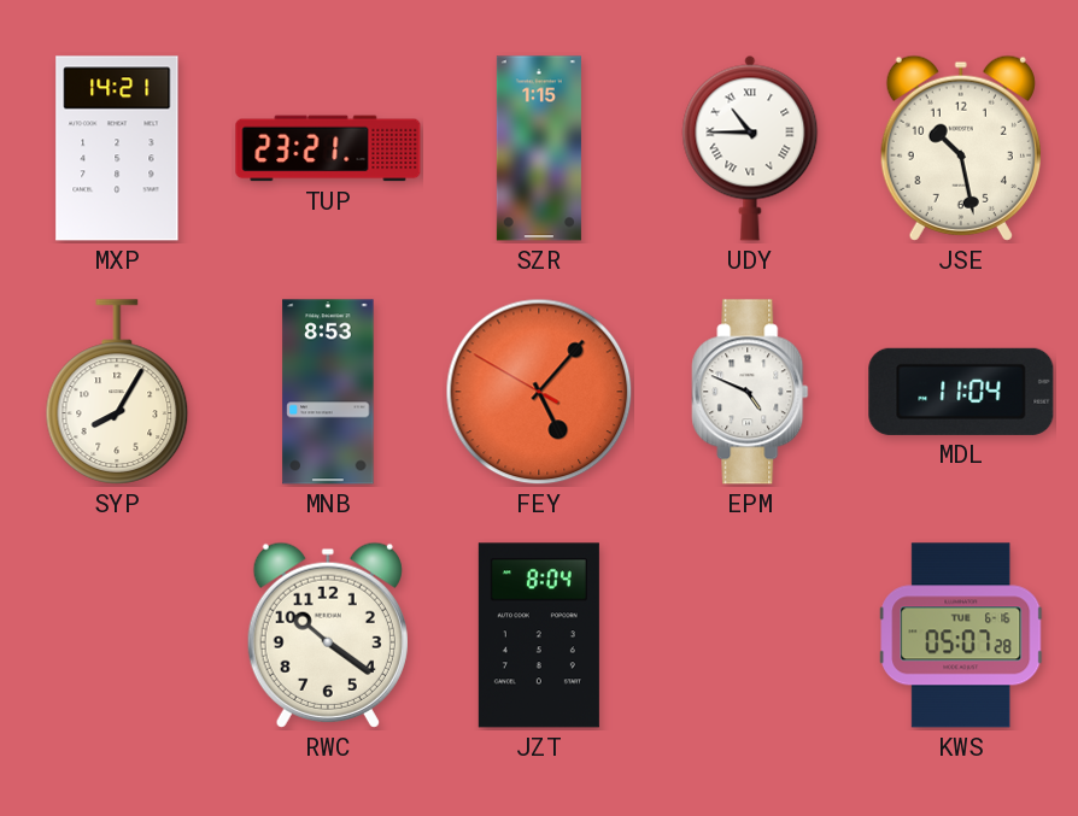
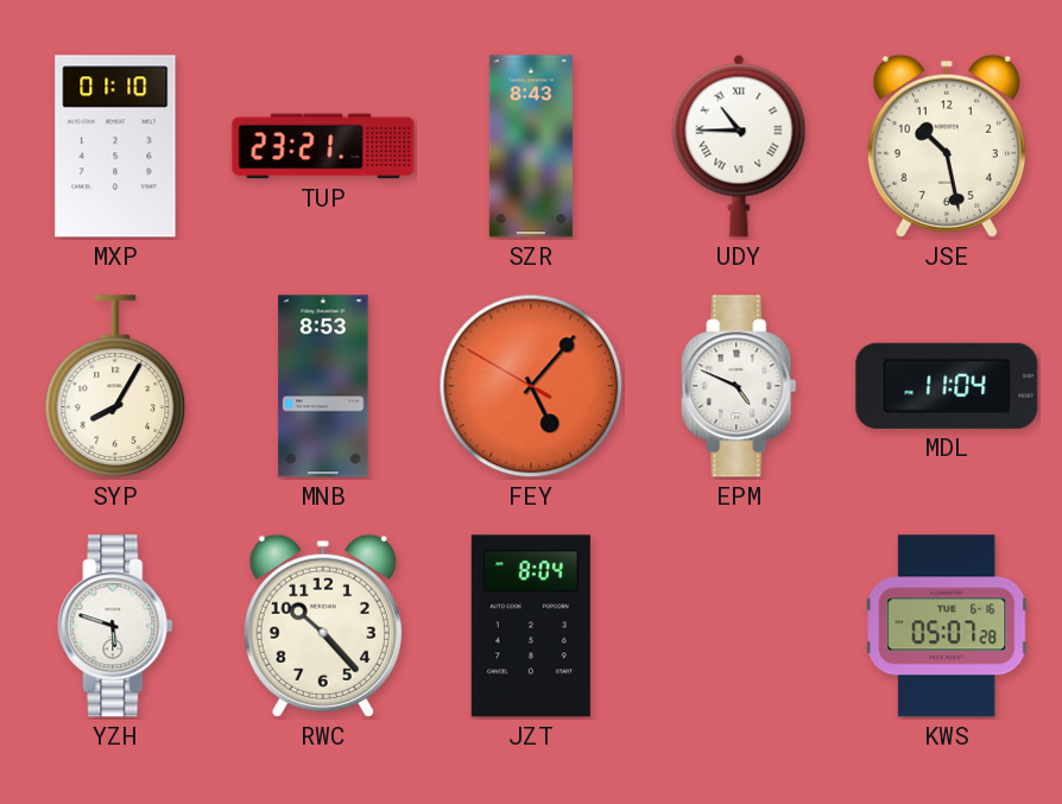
MXP: 14:21 -> 01:10 (115, 146)
SZR: 1:15 -> 8:43 (531, 146)
YZH: none -> 5:48 (115, 626)
RWC: 10:21 -> 10:23 (323, 626)
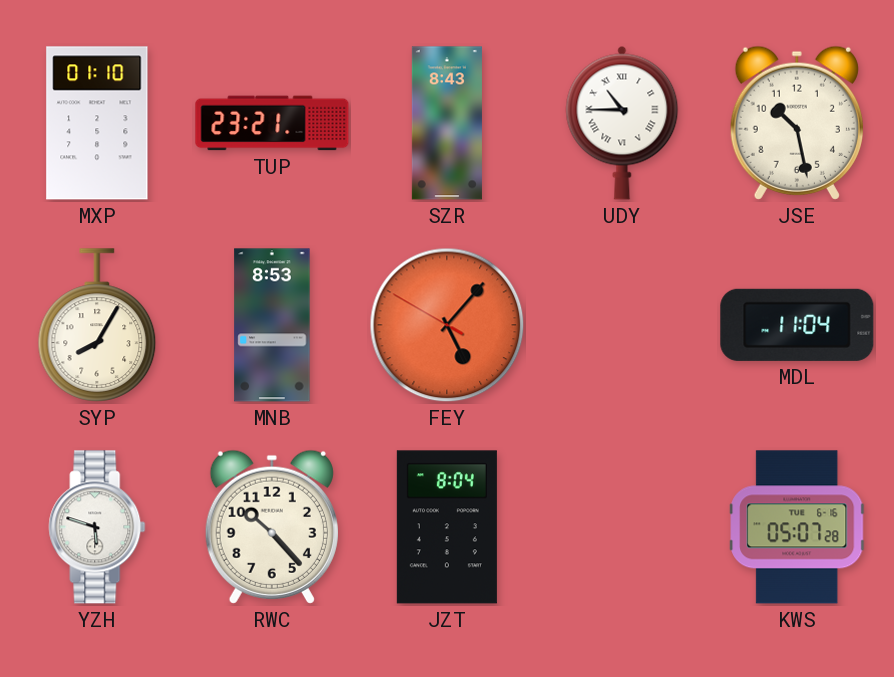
EPM: 4:49 -> none (739, 386)
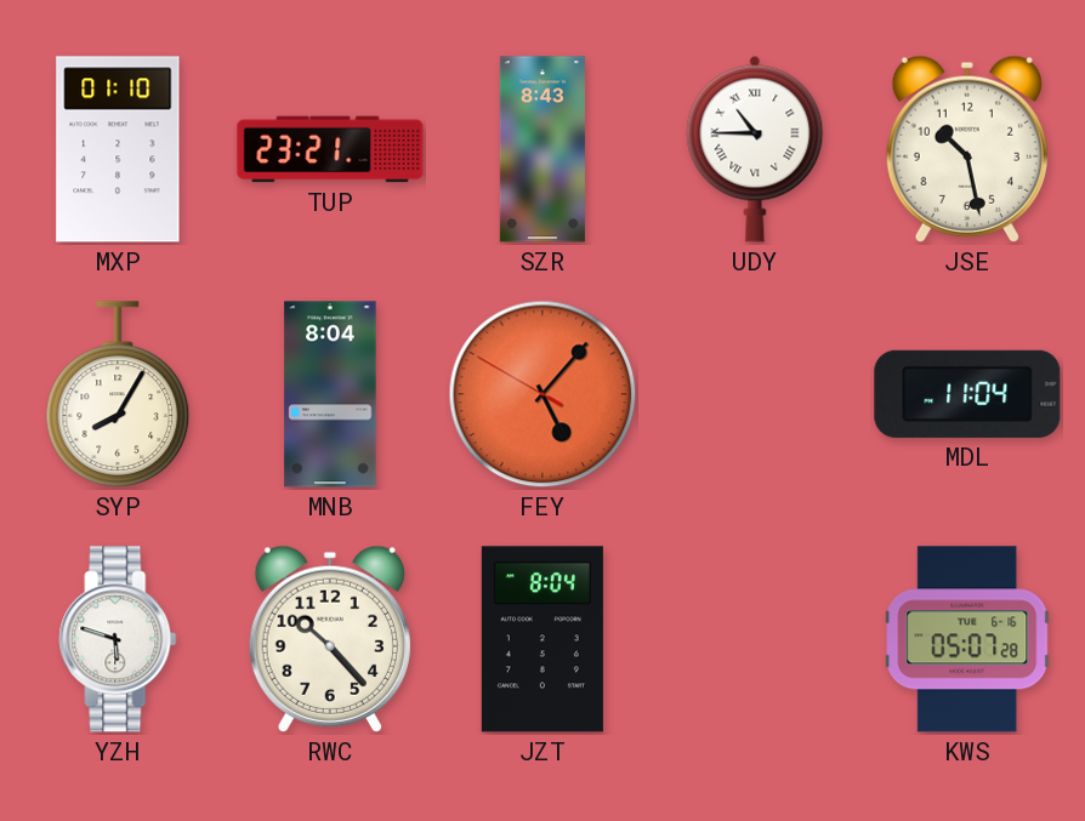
MNB: 8:53 -> 8:04 (330, 394)
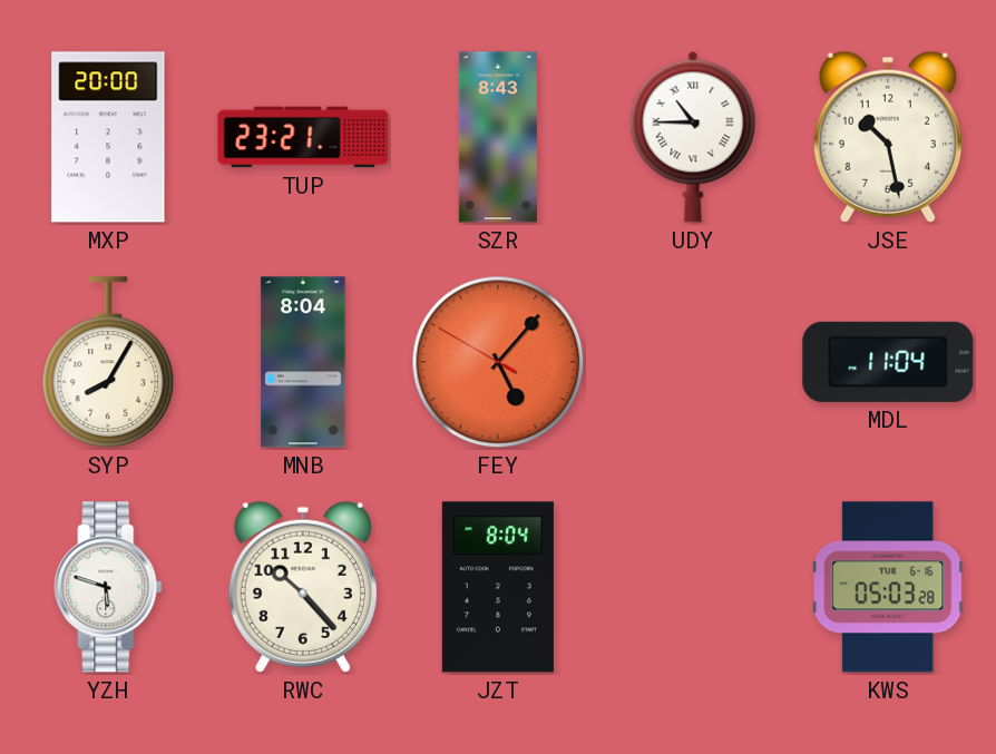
MXP: 01:10 -> 20:00 (108, 137)
KWS: 05:07 -> 05:03 (888, 587)
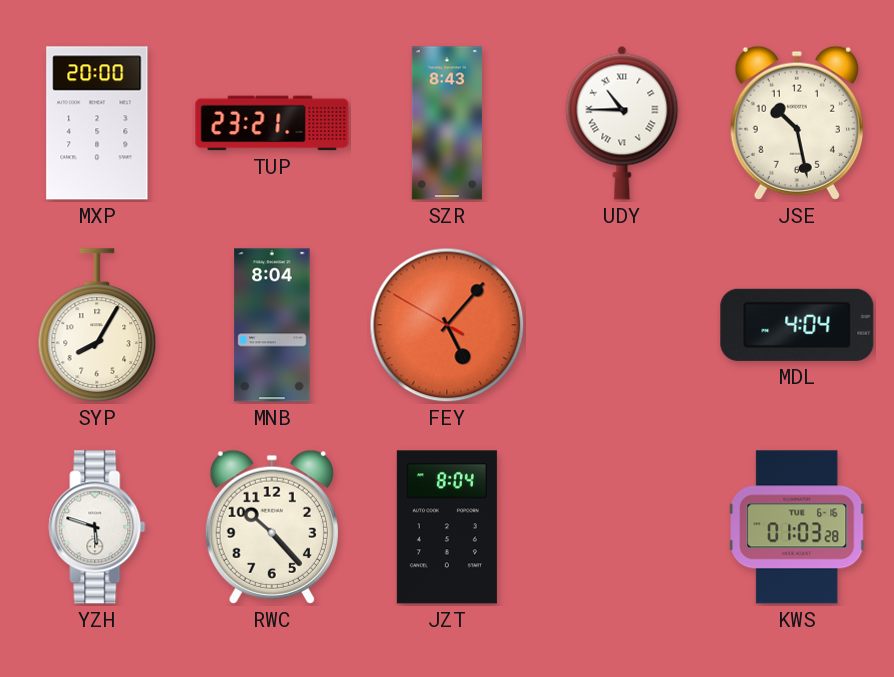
MDL: 11:04 -> 4:04 (797, 325)
KWS: 05:03 -> 01:03 (797, 527)
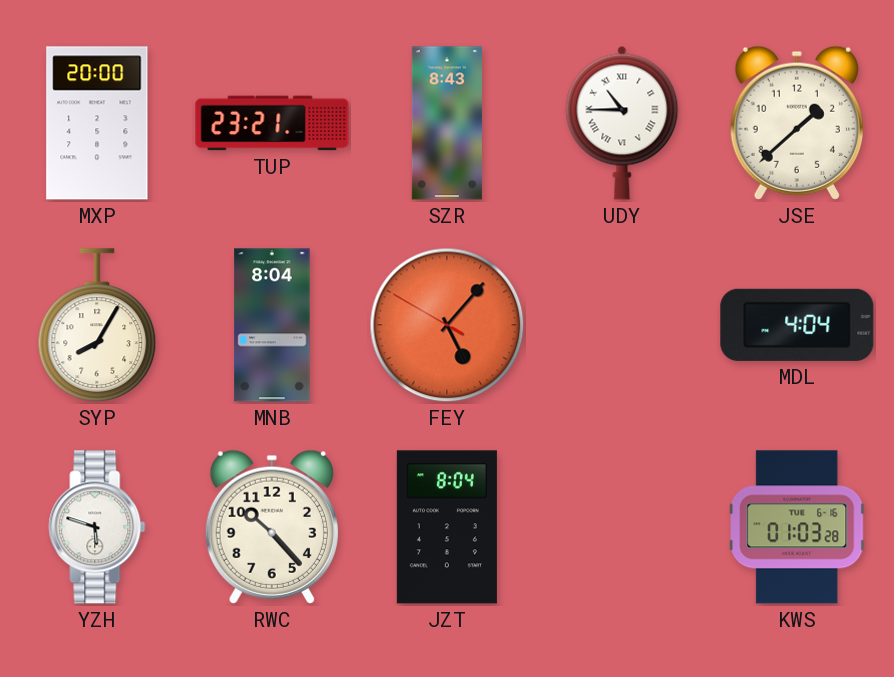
JSE: 10:28 -> 1:38 (797, 123)
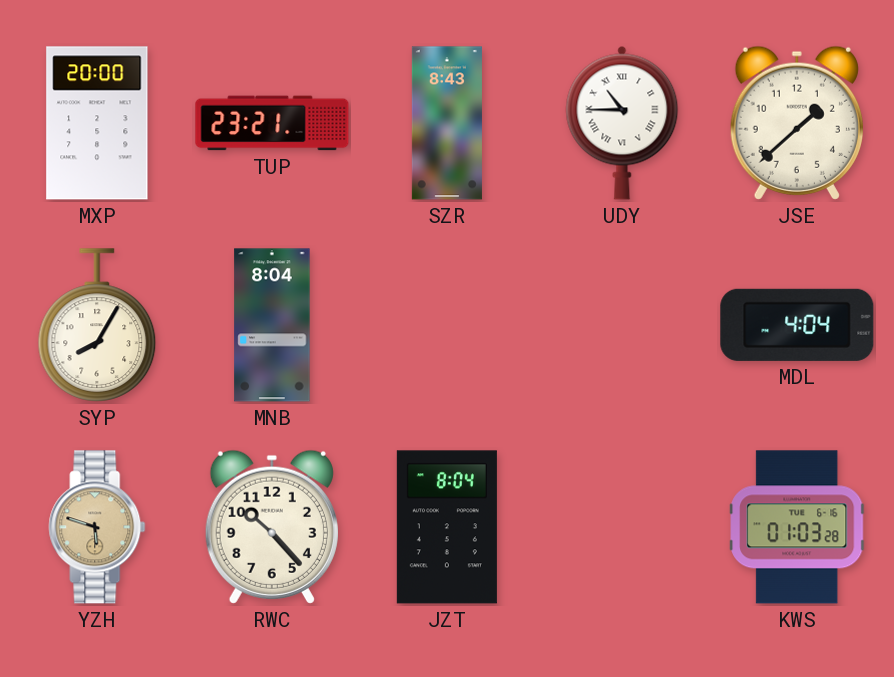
FEY: 5:06 -> none (447, 325)
YZH dial: white -> champagne (97, 527)
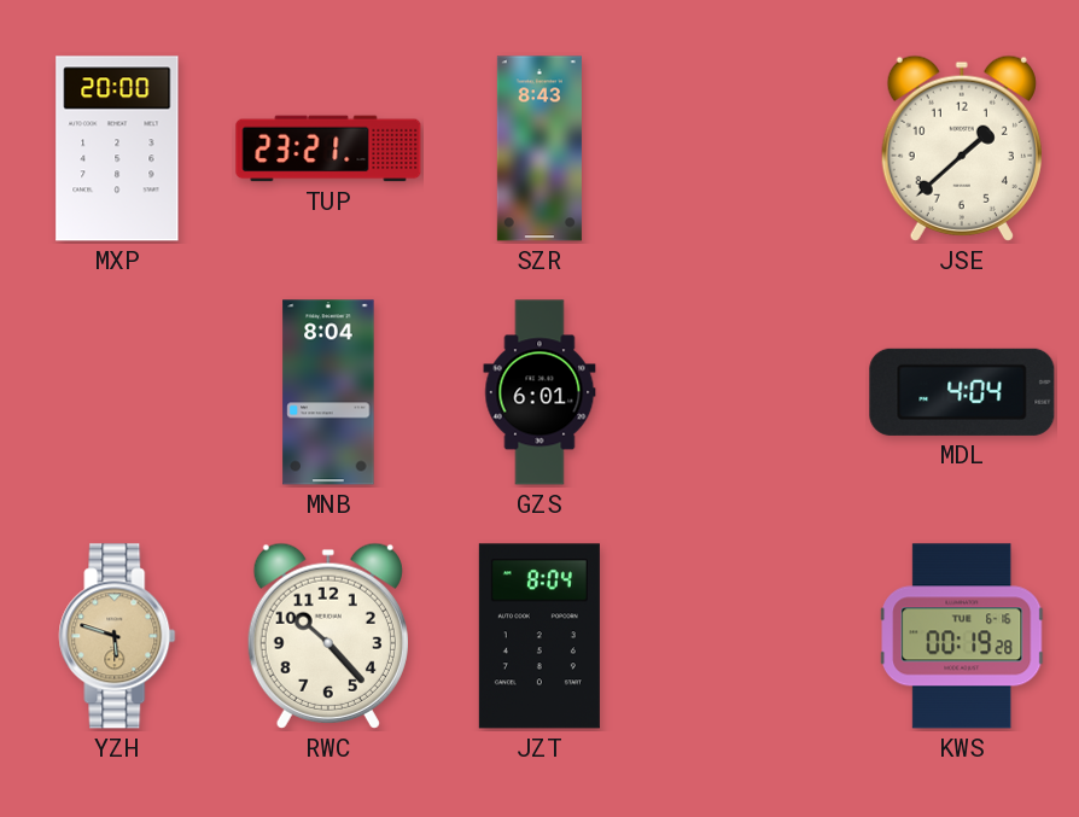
UDY: 10:45 -> none (622, 123)
SYP: 8:05 -> none (97, 325)
GZS: none -> 6:01 (539, 392)
KWS: 01:03 -> 00:19 (962, 636)
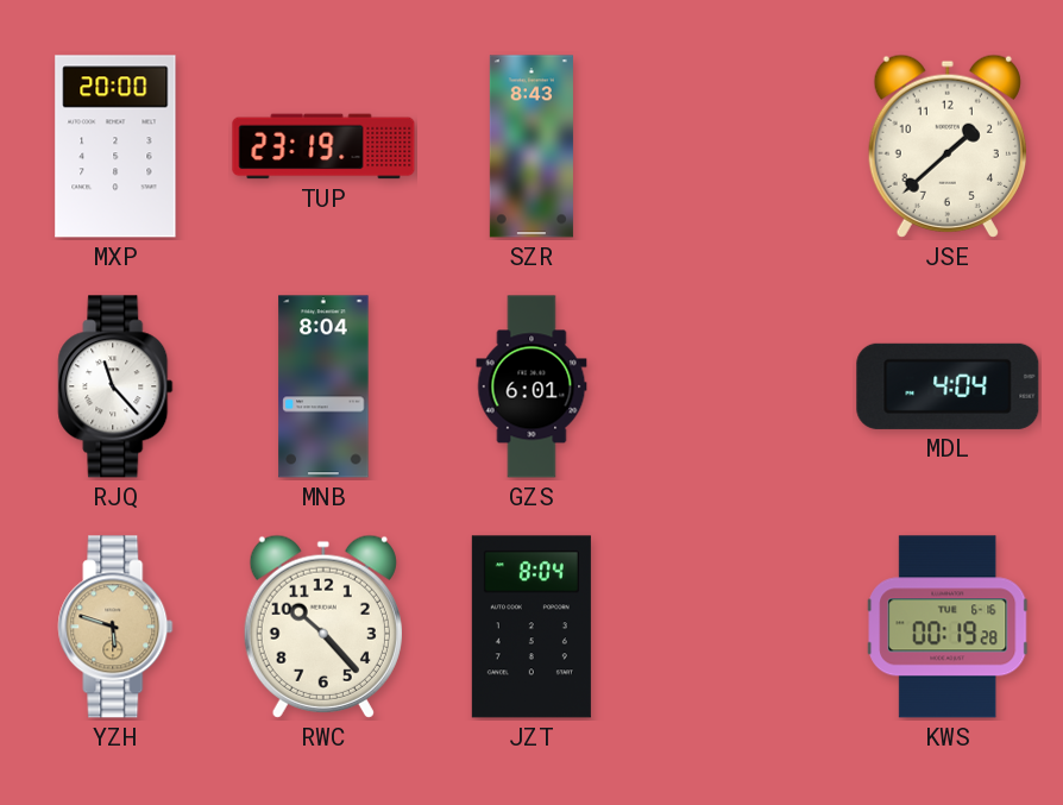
TUP: 23:21 -> 23:19 (323, 146)
RJQ: none -> 11:23 (115, 386)
